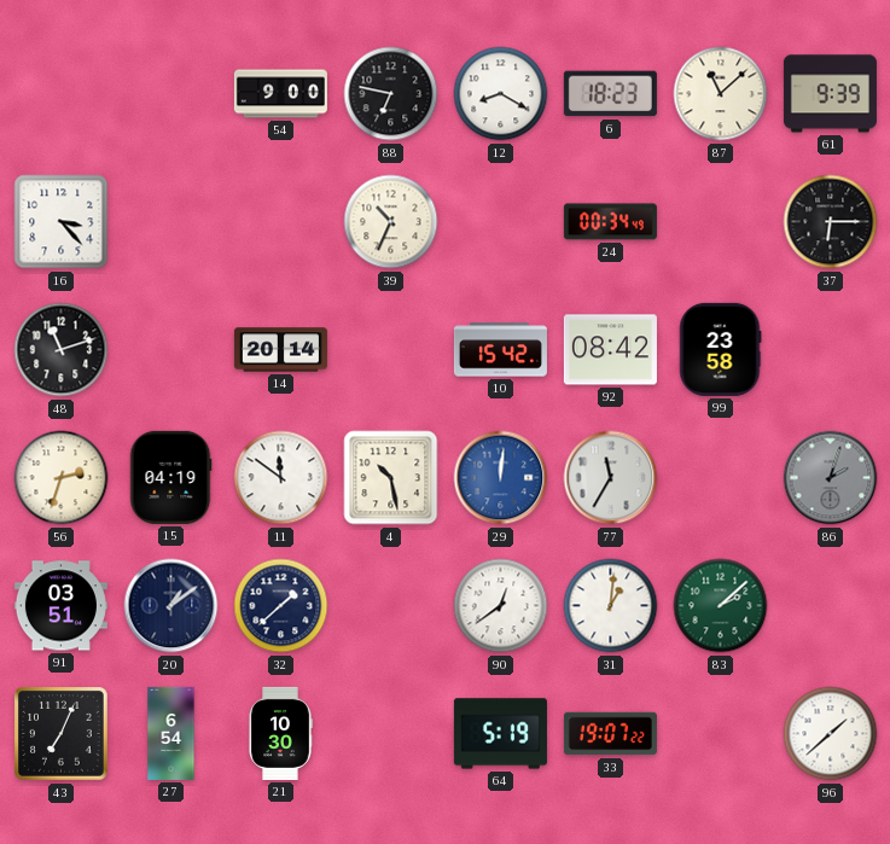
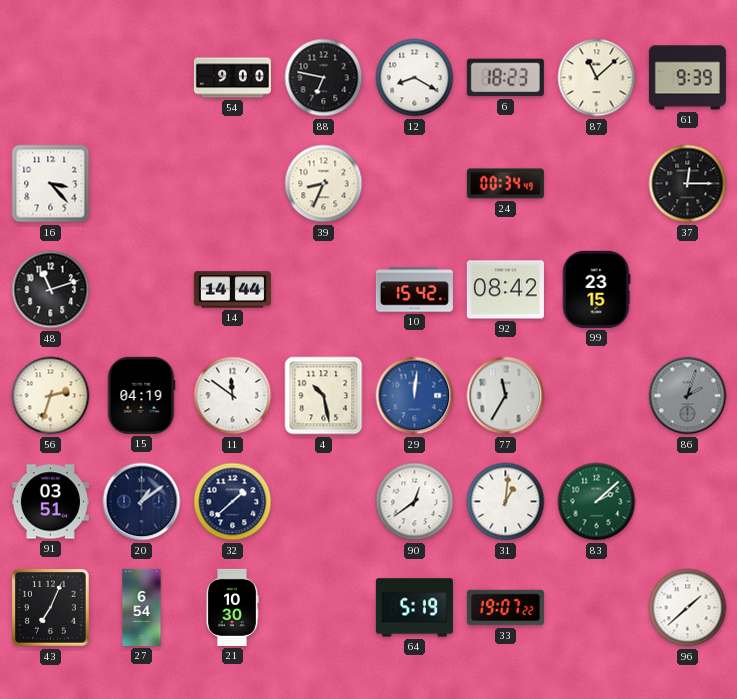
39: 10:34 -> 8:34 (324, 184)
37: 6:15 -> 12:15 (688, 184)
14: 20:14 -> 14:44 (232, 290)
99: 23:58 -> 23:15 (597, 289)
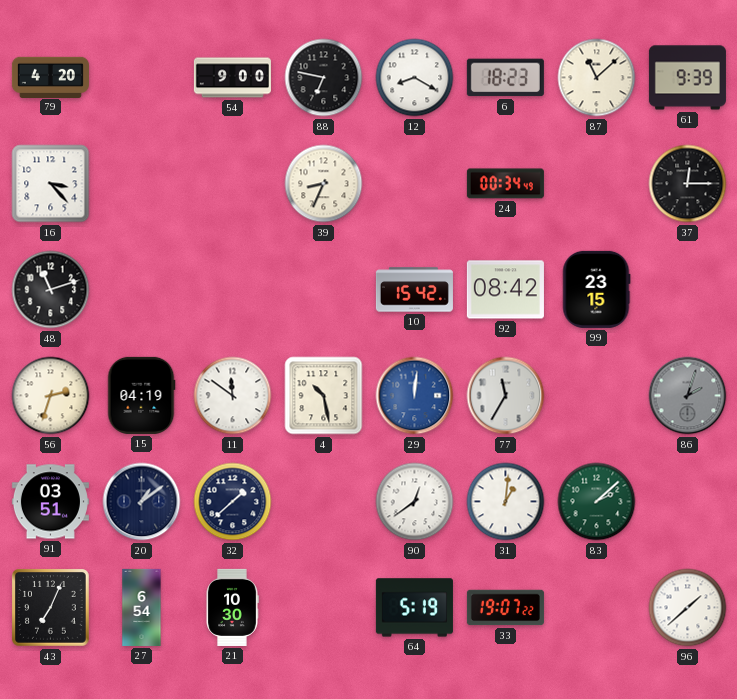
79: none -> 4:20 (50, 77)
14: 14:44 -> none (232, 290)
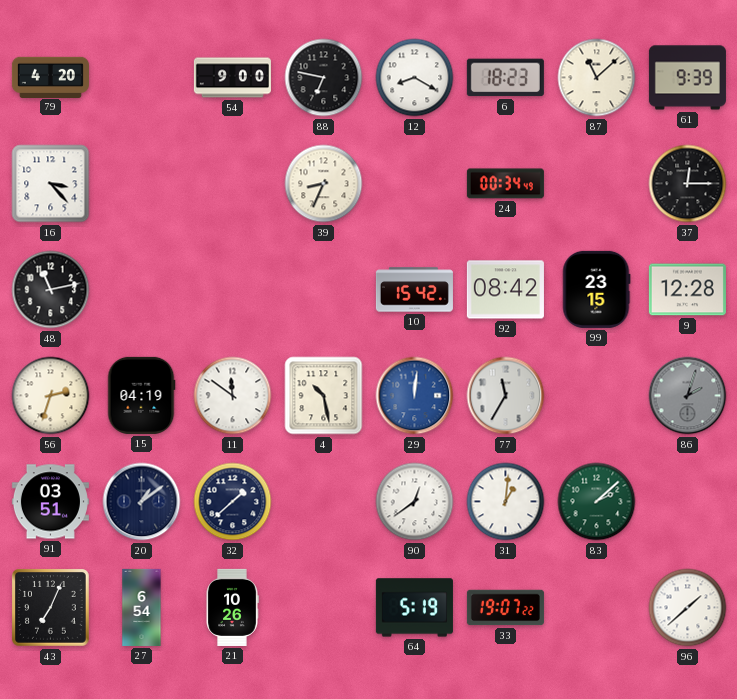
48: 11:12 -> 11:13 (51, 290)
9: none -> 12:28 (687, 290)
21: 10:30 -> 10:26 (232, 607)
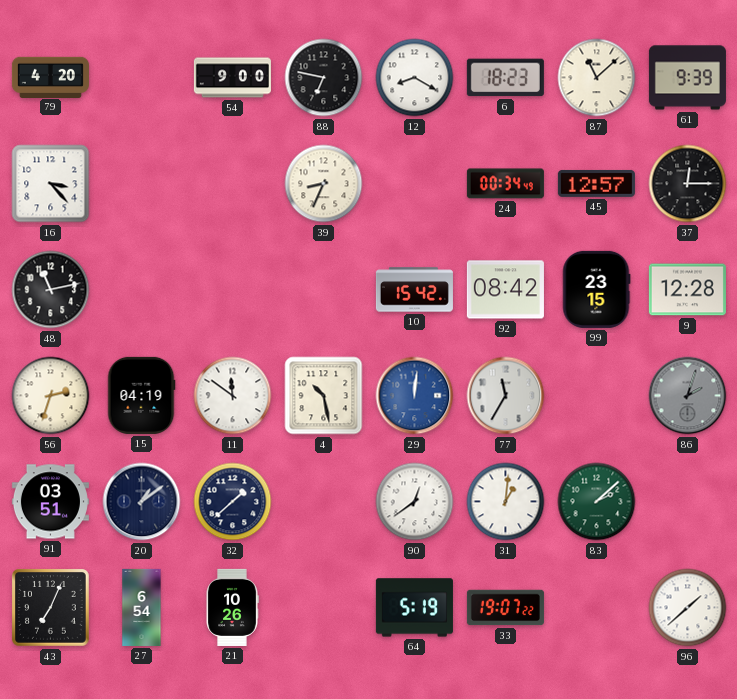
45: none -> 12:57 (596, 183)
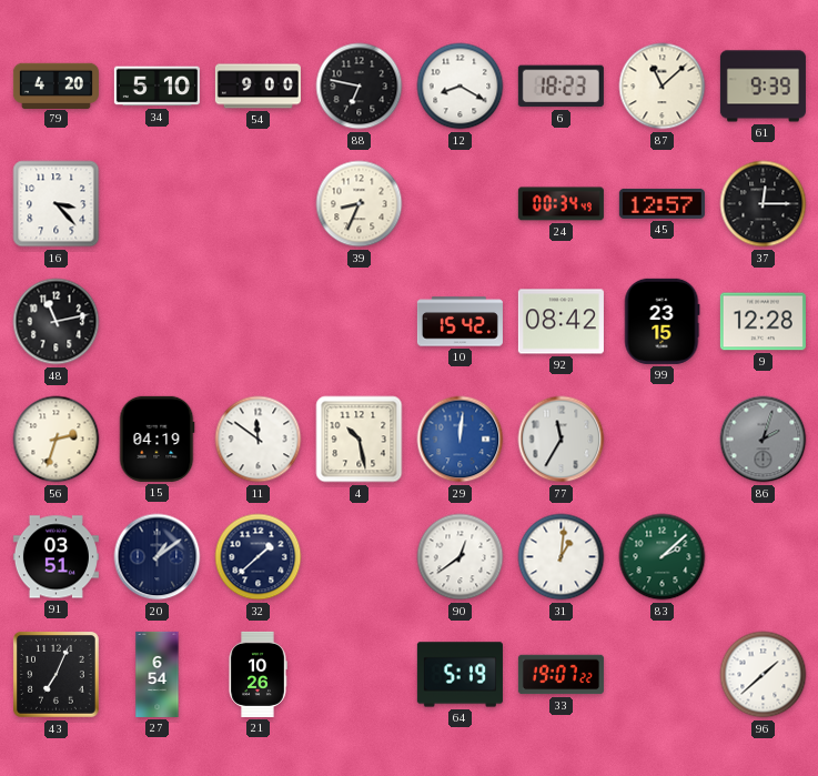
34: none -> 5:10 (156, 87)
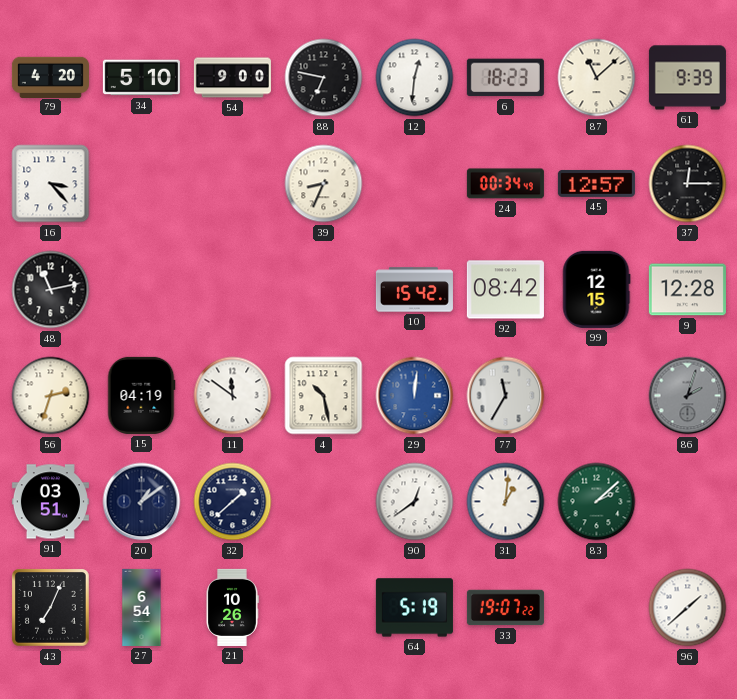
12: 8:20 -> 12:31 (415, 78)
99: 23:15 -> 12:15 (597, 289)
